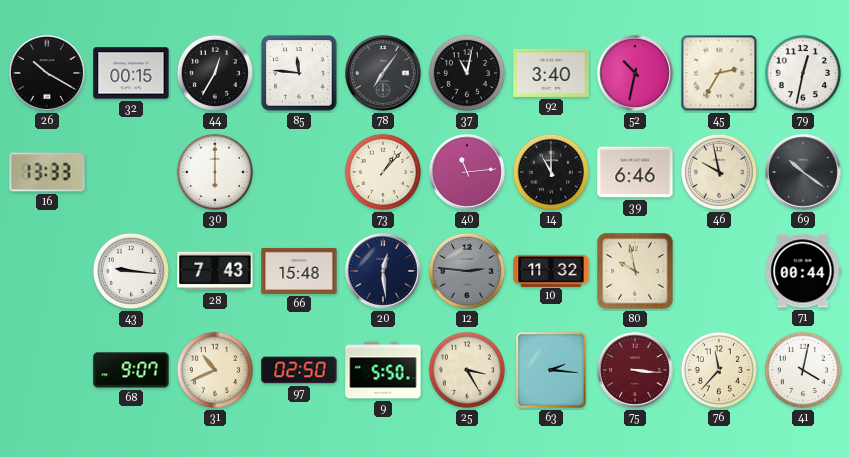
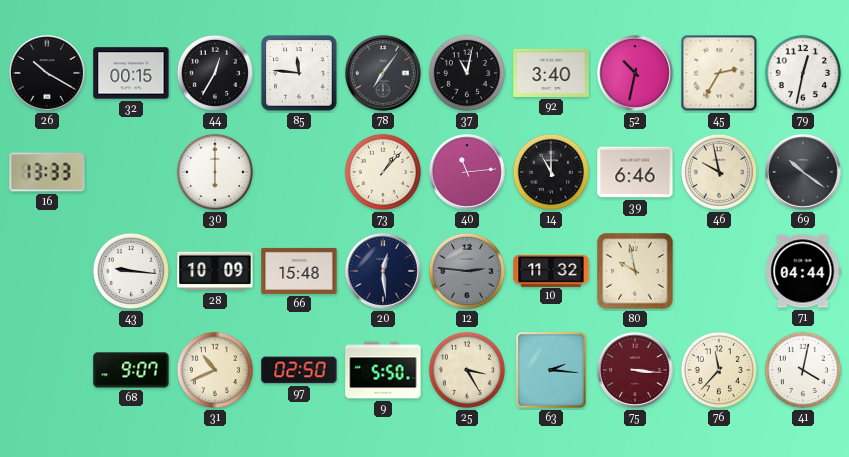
28: 7:43 -> 10:09 (215, 271)
71: 00:44 -> 04:44 (803, 271)
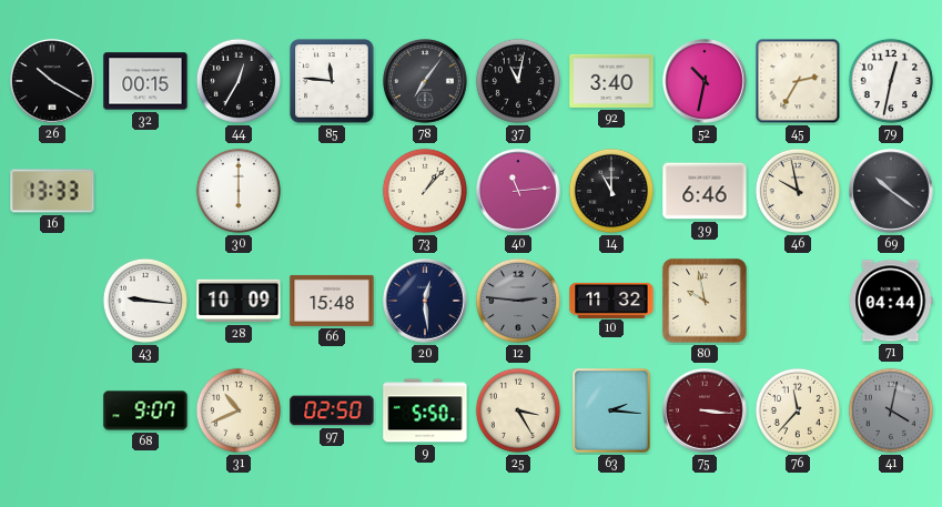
41 dial: white -> grey (891, 410)
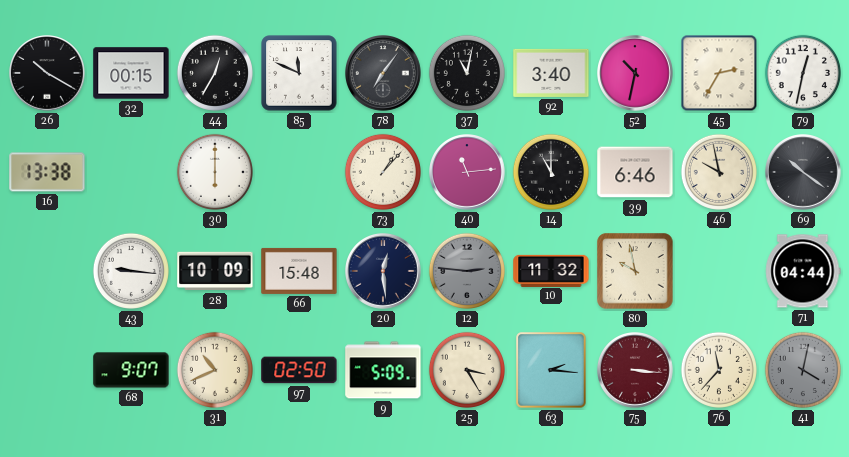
85: 11:46 -> 11:49 (299, 73)
16: 13:33 -> 13:38 (47, 172)
9: 5:50 -> 5:09 (383, 370)
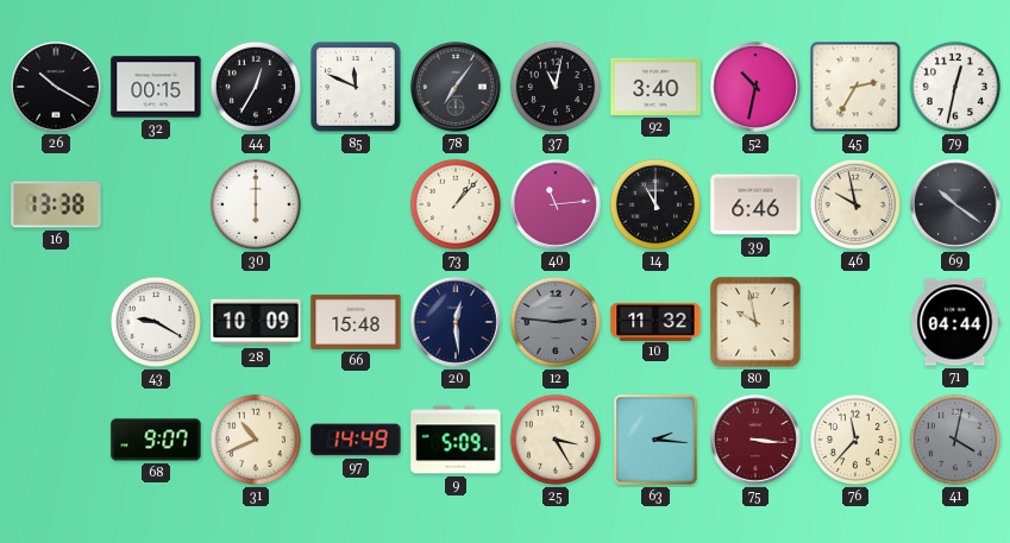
43: 9:16 -> 9:20 (156, 322)
97: 02:50 -> 14:49 (356, 440)
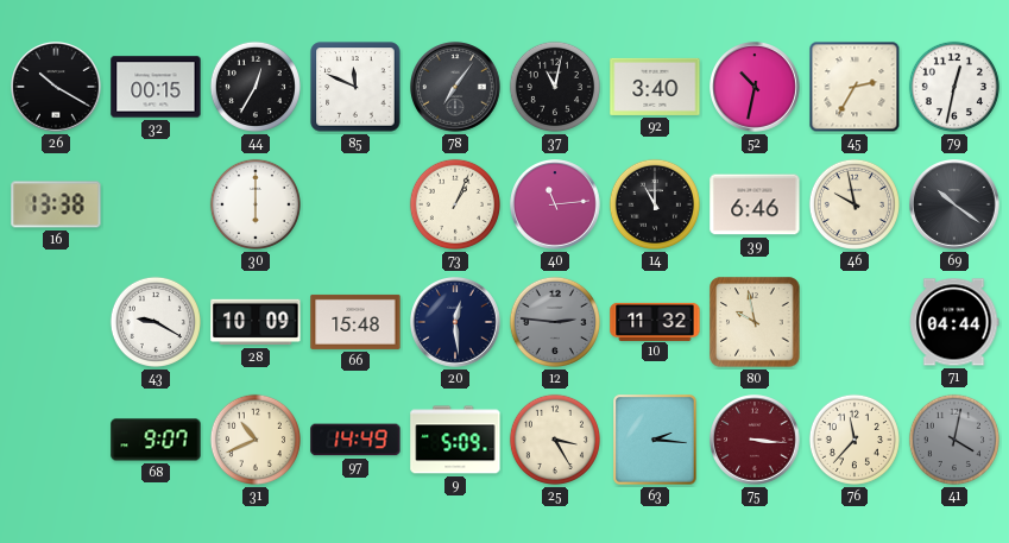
73: 1:07 -> 1:04 (455, 204)
